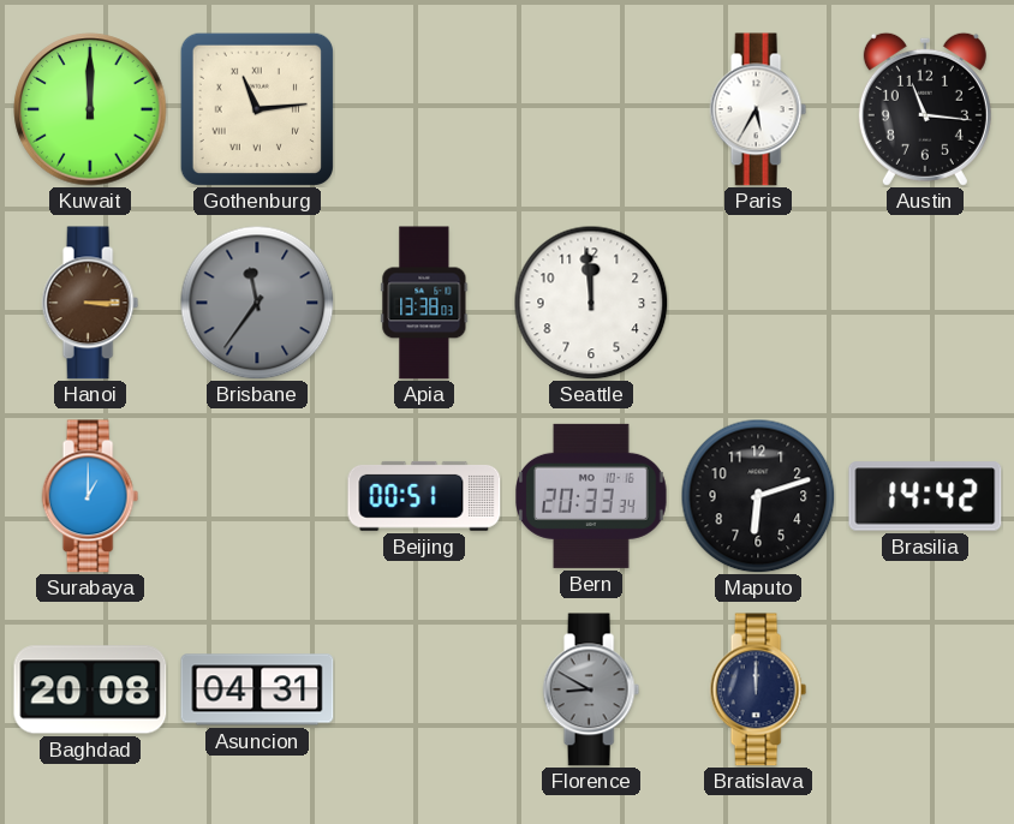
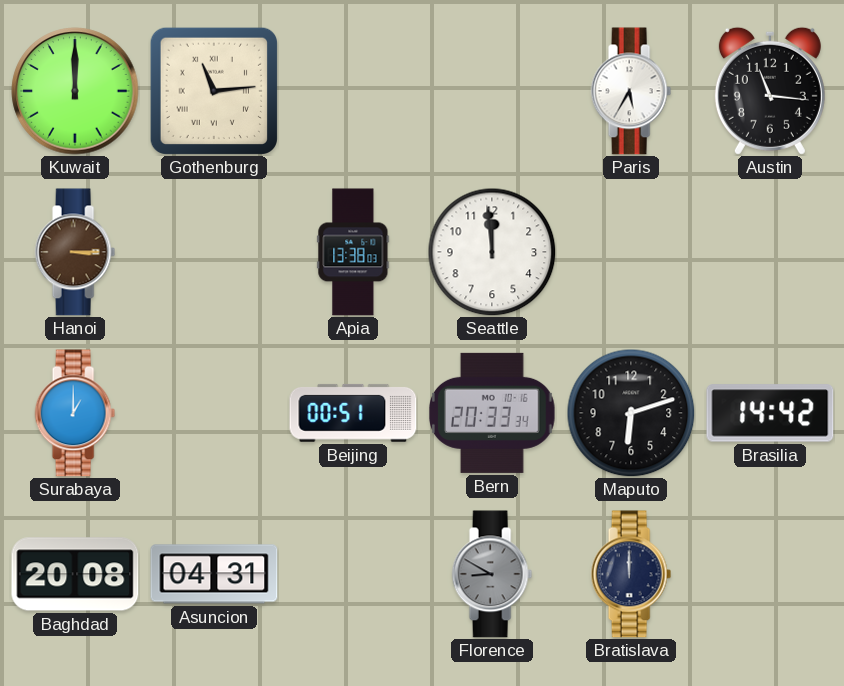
Brisbane: 11:36 -> none (257, 303)
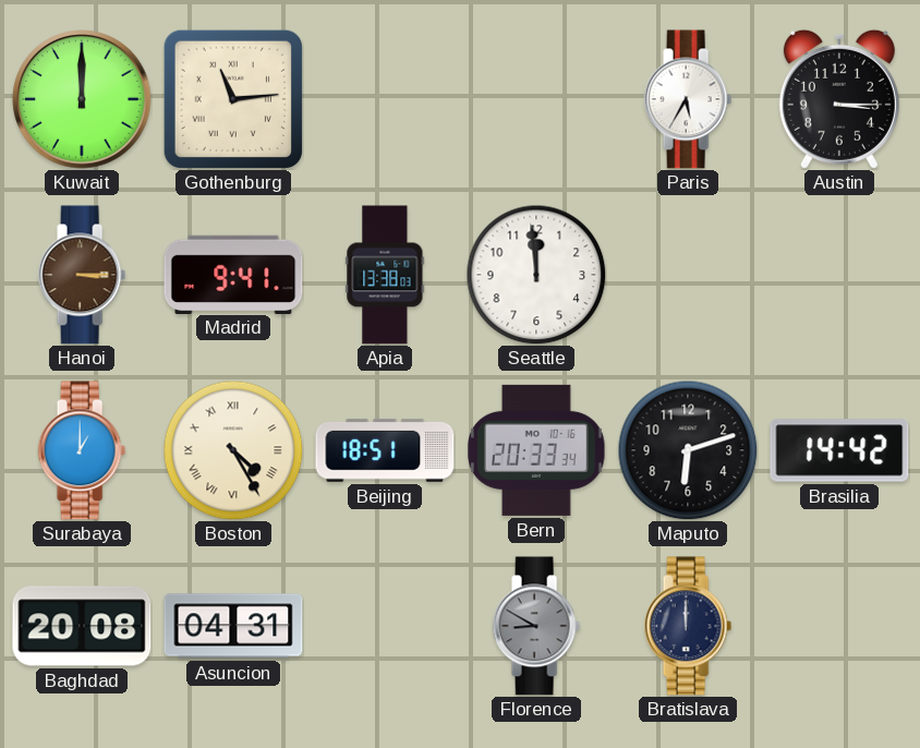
Austin: 11:16 -> 3:15 (839, 99)
Madrid: none -> 9:41 (233, 274)
Boston: none -> 4:25 (233, 450)
Beijing: 00:51 -> 18:51 (385, 450)
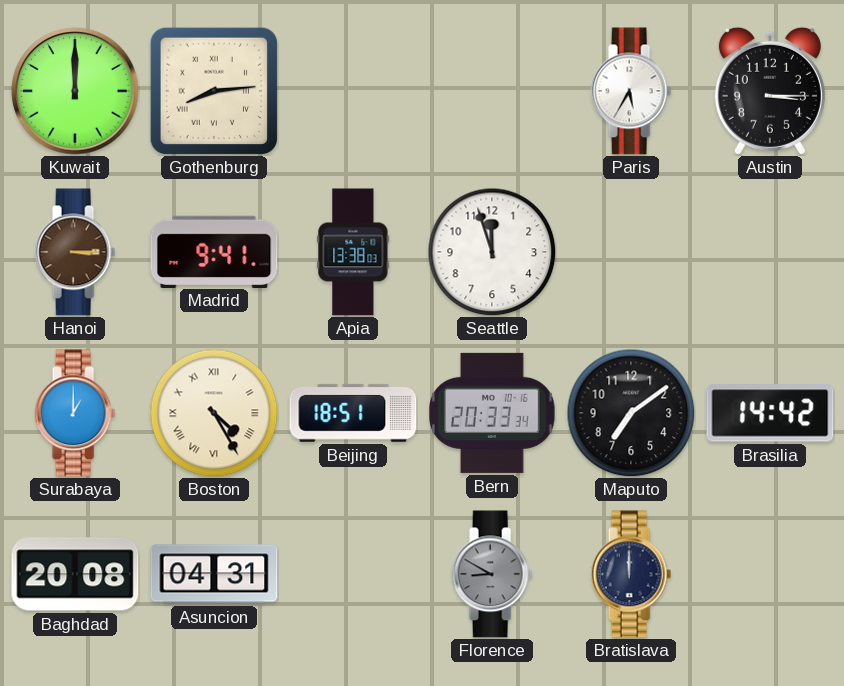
Gothenburg: 11:14 -> 8:14 (213, 90)
Seattle: 11:59 -> 11:57 (492, 252)
Maputo: 6:12 -> 7:09 (631, 413)
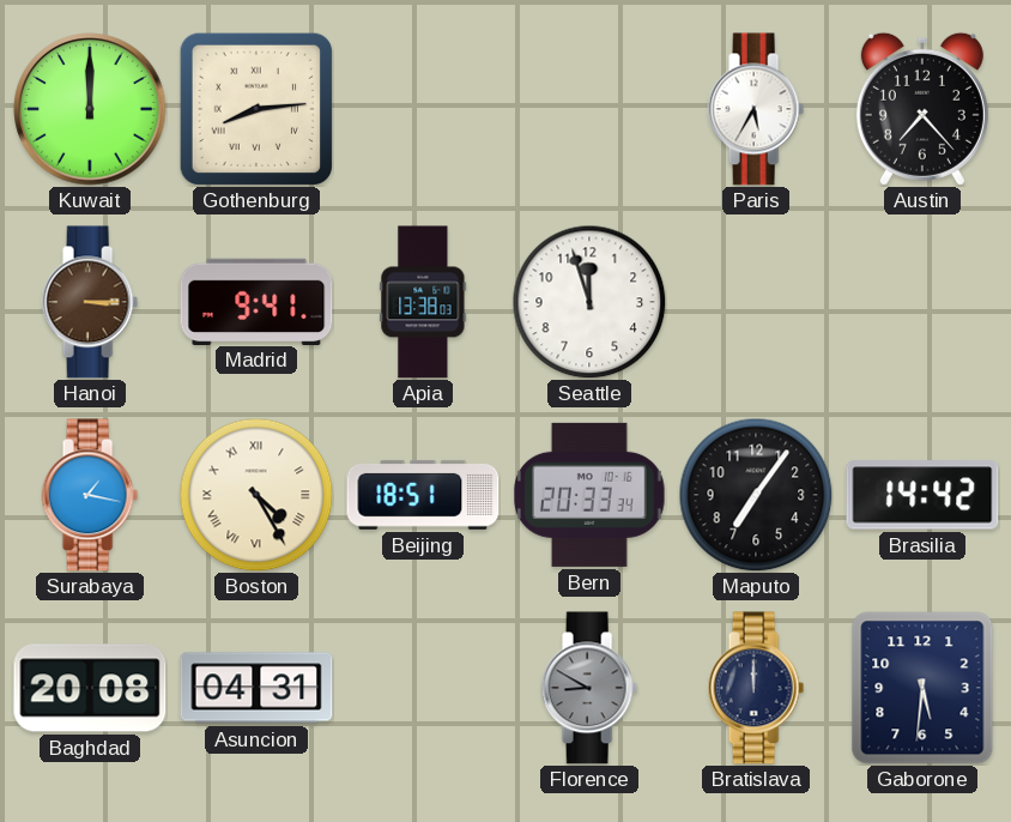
Austin: 3:15 -> 7:23 (922, 109)
Surabaya: 1:00 -> 1:17 (90, 495)
Maputo: 7:09 -> 7:06 (756, 495)
Gaborone: none -> 5:31 (922, 688)
